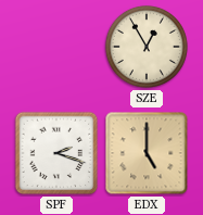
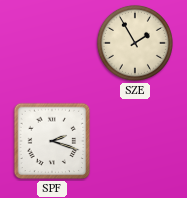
SZE: 12:55 -> 1:55 (135, 43)
EDX: 5:00 -> none (147, 153)
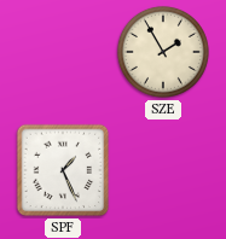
SPF: 2:18 -> 1:26 (63, 170)
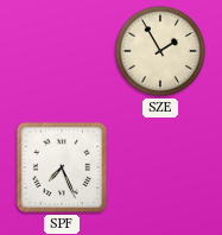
SPF: 1:26 -> 7:26 (62, 167)
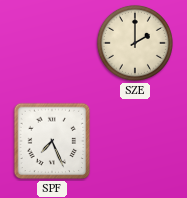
SZE: 1:55 -> 2:00 (135, 43)
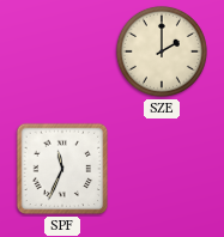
SPF: 7:26 -> 11:34 (62, 169)
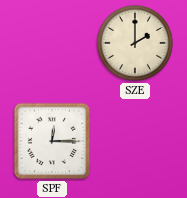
SPF: 11:34 -> 12:15 (52, 141)
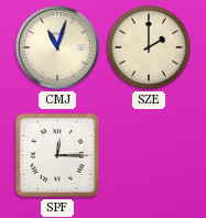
CMJ: none -> 11:03 (57, 47)
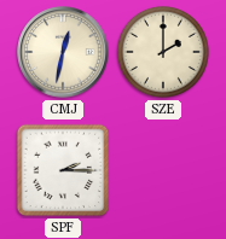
CMJ: 11:03 -> 12:32 (63, 52)
SPF: 12:15 -> 2:15 (63, 170)
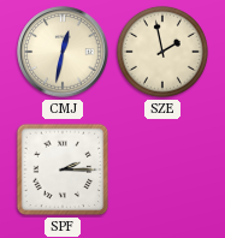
SZE: 2:00 -> 1:58 (162, 52)
